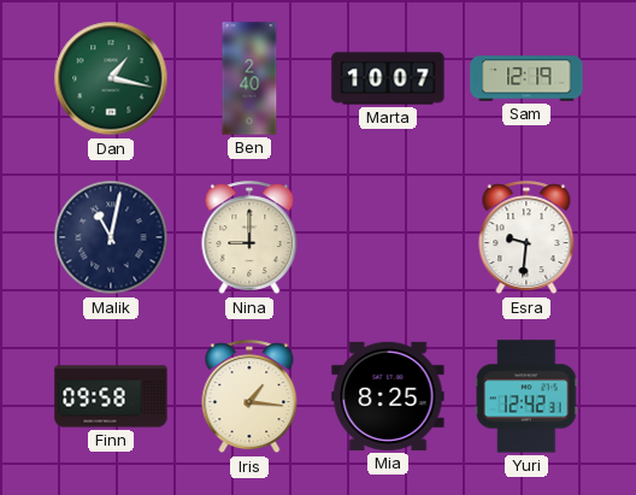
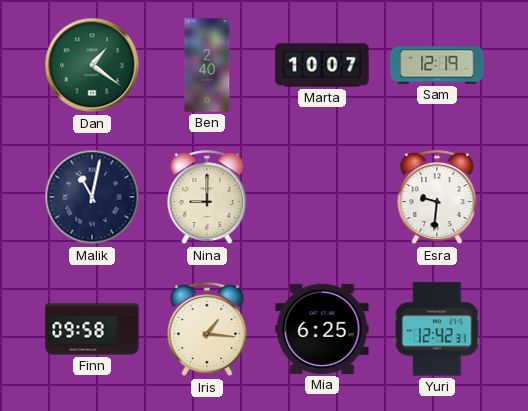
Dan: 1:17 -> 1:21 (92, 65)
Mia: 8:25 -> 6:25 (322, 329)
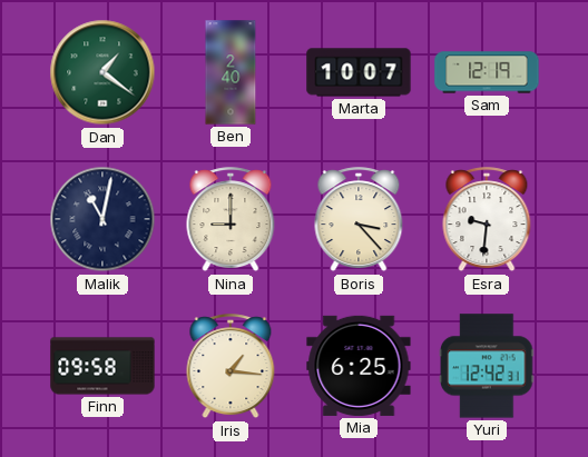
Boris: none -> 3:23 (359, 220)
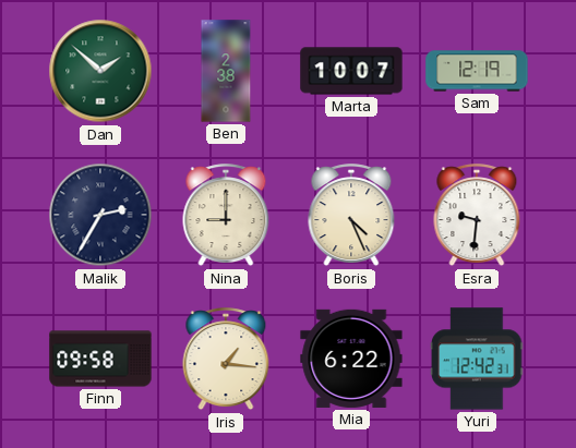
Dan: 1:21 -> 1:52 (100, 71)
Ben: 2:40 -> 2:38 (226, 71)
Malik: 11:02 -> 2:35 (100, 215)
Boris: 3:23 -> 4:26 (351, 216)
Mia: 6:25 -> 6:22 (351, 359)
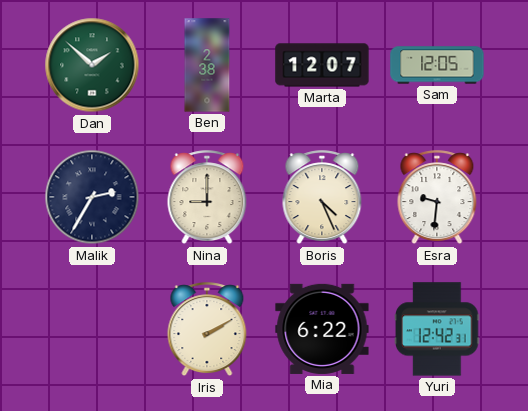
Marta: 10:07 -> 12:07 (322, 65)
Sam: 12:19 -> 12:05 (437, 65)
Finn: 09:58 -> none (100, 359)
Iris: 1:16 -> 2:10 (207, 330)
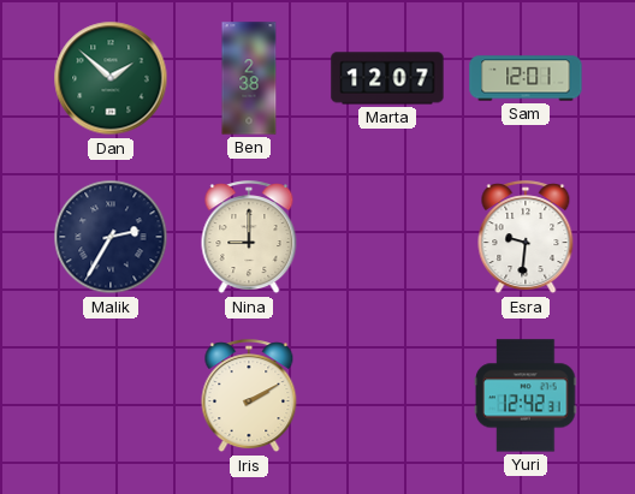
Sam: 12:05 -> 12:01 (526, 78)
Boris: 4:26 -> none (322, 198)
Mia: 6:22 -> none (322, 329)
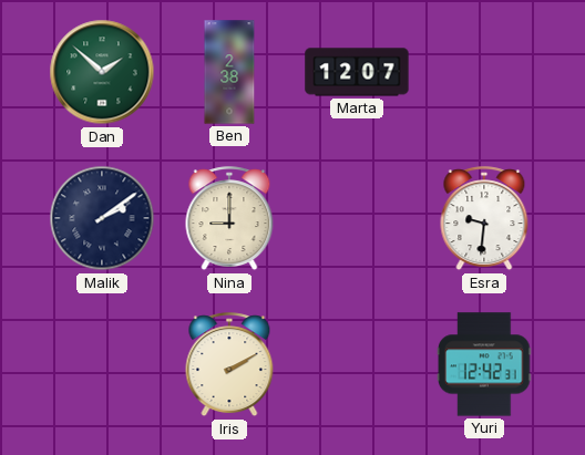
Sam: 12:01 -> none (526, 78)
Malik: 2:35 -> 2:09 (102, 218)
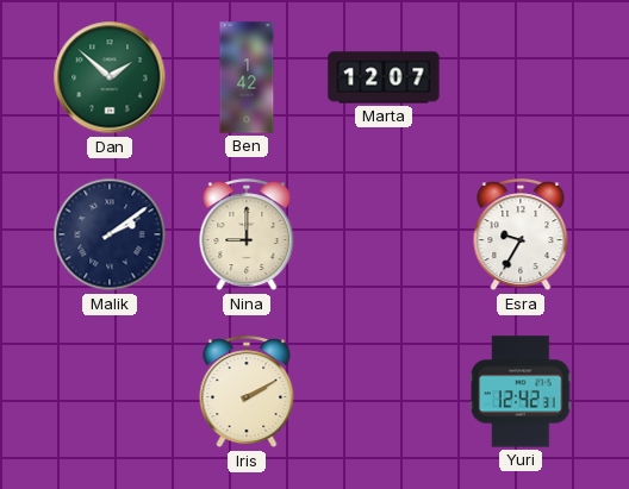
Ben: 2:38 -> 1:42 (247, 77)
Esra: 9:31 -> 9:35 (521, 236)
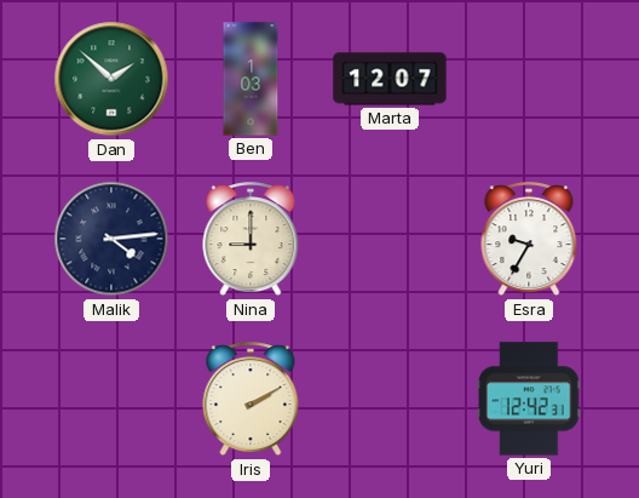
Ben: 1:42 -> 1:03 (251, 79)
Malik: 2:09 -> 4:14 (111, 239)
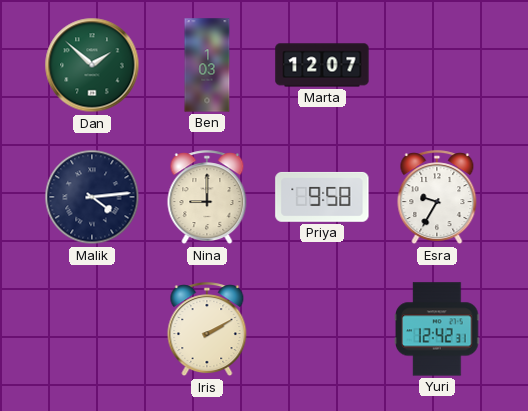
Priya: none -> 9:58 (322, 197)
